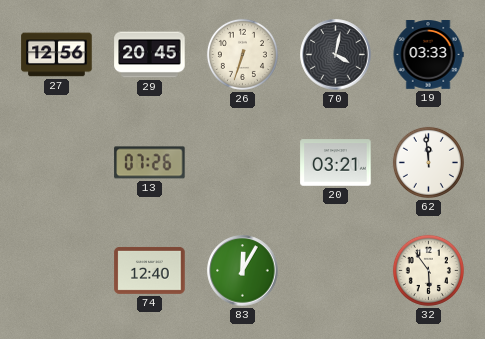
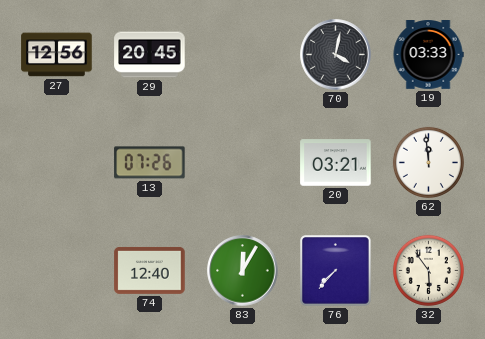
26: 6:33 -> none (242, 54)
76: none -> 7:37 (336, 271)
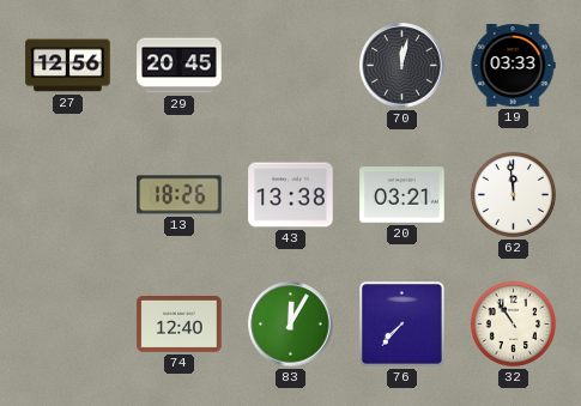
70: 4:02 -> 12:02 (403, 66)
13: 07:26 -> 18:26 (180, 195)
43: none -> 13:38 (291, 195)
32: 5:54 -> 10:54 (513, 323)
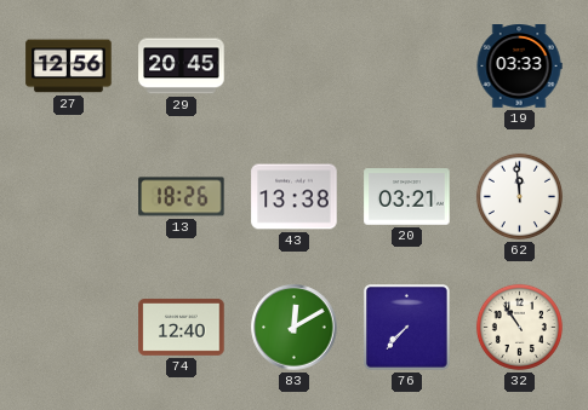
70: 12:02 -> none (403, 66)
83: 12:05 -> 12:10 (295, 328)
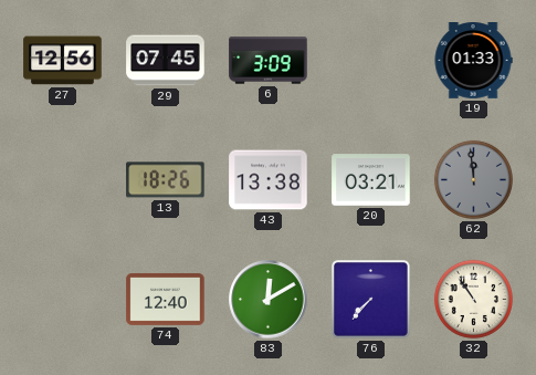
29: 20:45 -> 07:45 (166, 61)
6: none -> 3:09 (269, 61)
19: 03:33 -> 01:33 (473, 61)
62 dial: white -> grey (473, 179)
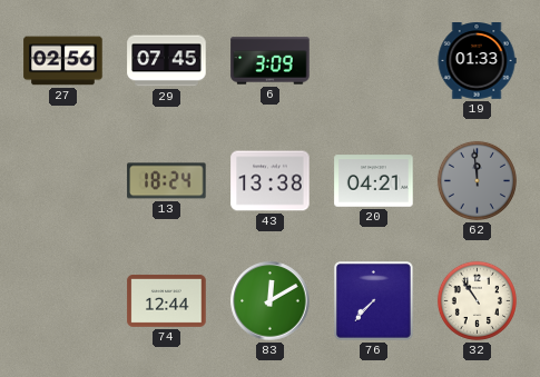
27: 12:56 -> 02:56 (63, 61)
13: 18:26 -> 18:24 (167, 181)
20: 03:21 -> 04:21 (374, 181)
74: 12:40 -> 12:44 (167, 301)
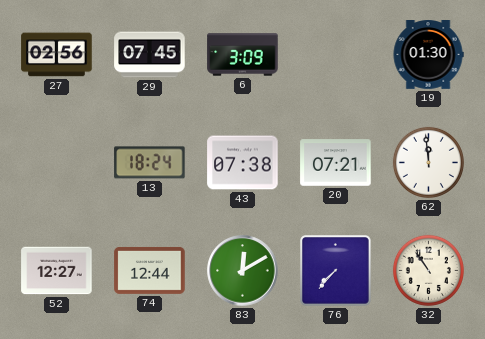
19: 01:33 -> 01:30 (428, 55)
43: 13:38 -> 07:38 (243, 163)
20: 04:21 -> 07:21 (336, 163)
62 dial: grey -> white (428, 162)
52: none -> 12:27 (57, 271)
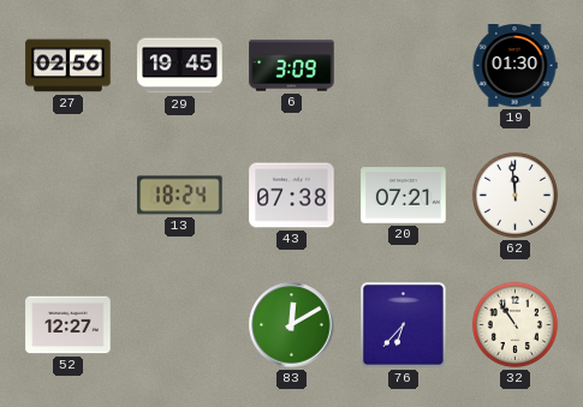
29: 07:45 -> 19:45 (180, 66)
74: 12:44 -> none (150, 271)
76: 7:37 -> 6:37 (404, 325)
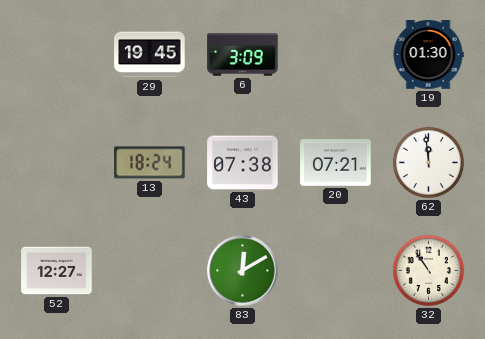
27: 02:56 -> none (69, 66)
76: 6:37 -> none (404, 325)
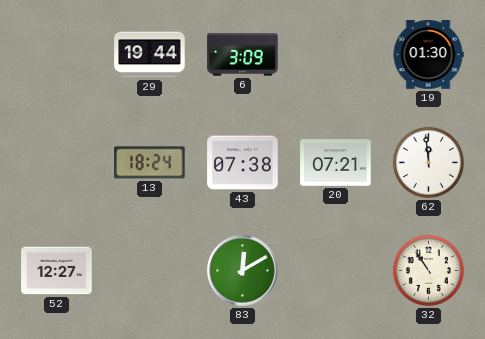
29: 19:45 -> 19:44 (150, 55)
